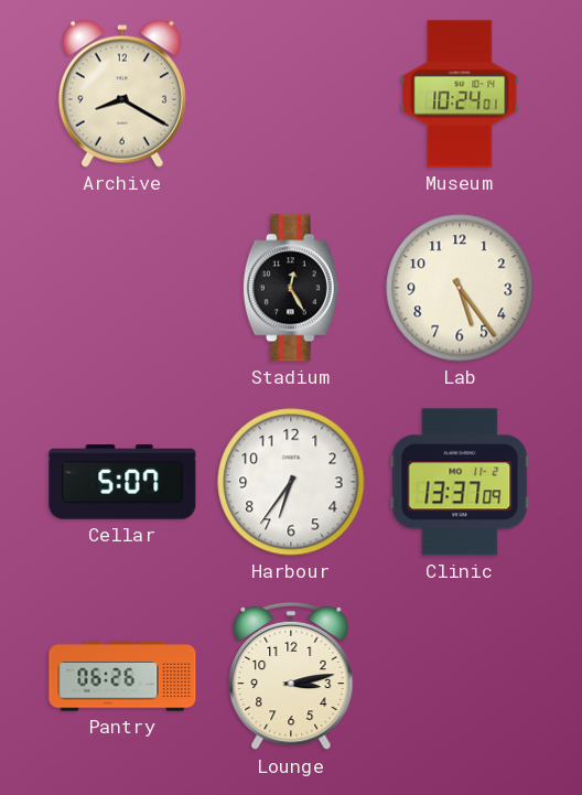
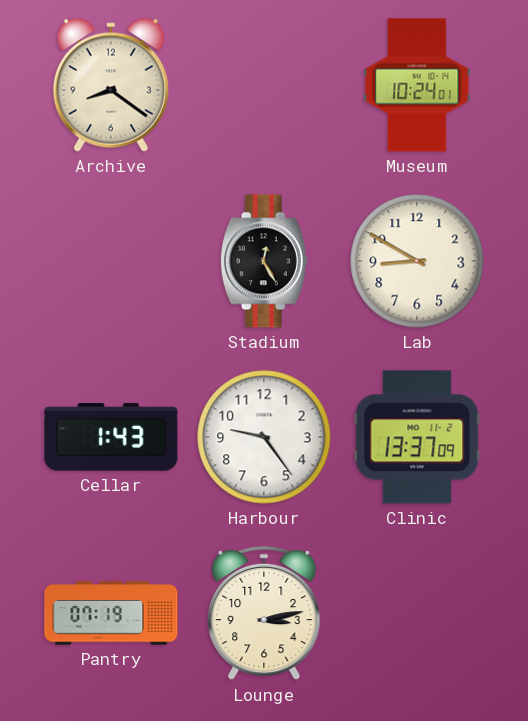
Archive: 8:20 -> 8:21 (111, 85)
Lab: 5:24 -> 8:50 (417, 261)
Cellar: 5:07 -> 1:43 (111, 437)
Harbour: 6:36 -> 9:24 (264, 437)
Pantry: 06:26 -> 07:19 (111, 613)
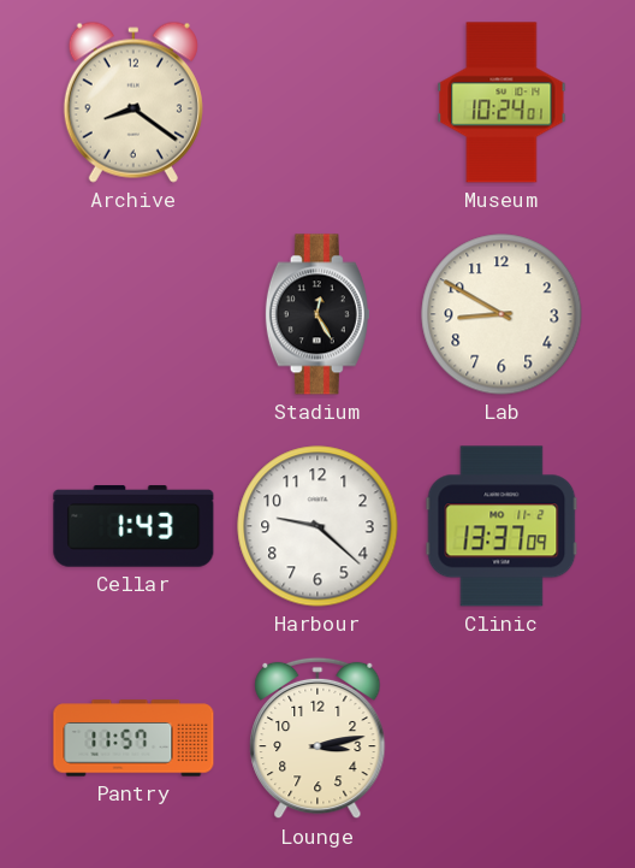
Harbour: 9:24 -> 9:22 (317, 526)
Pantry: 07:19 -> 11:57 (133, 738)
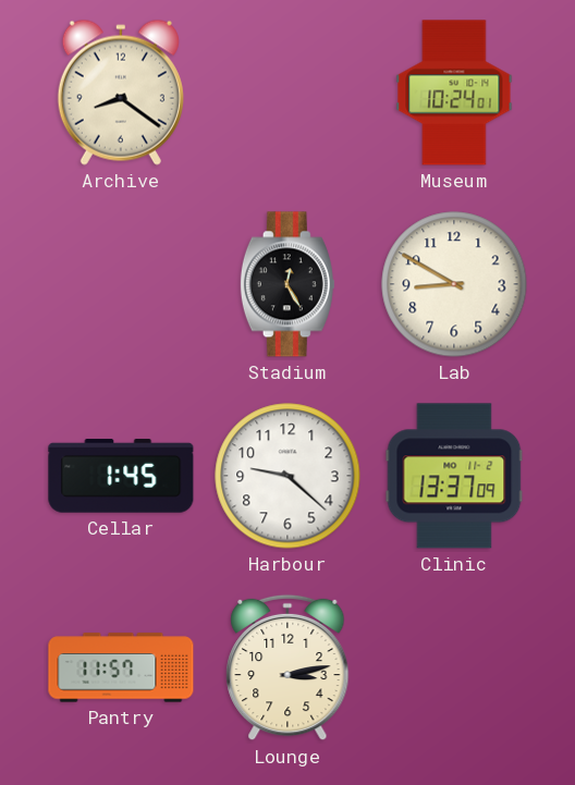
Cellar: 1:43 -> 1:45 (121, 476)
